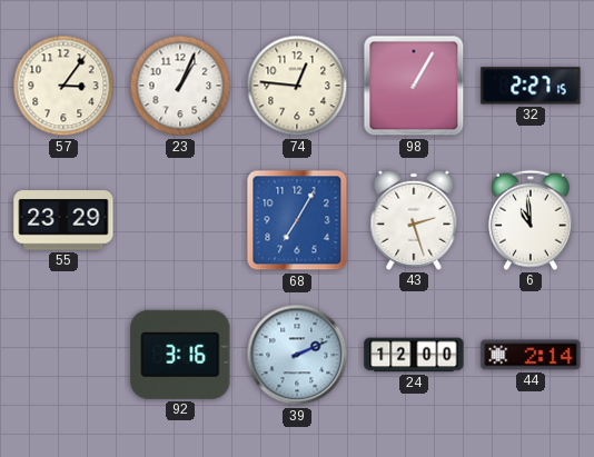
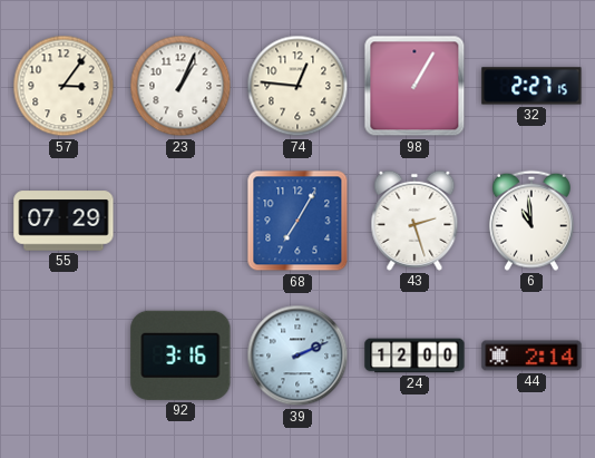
55: 23:29 -> 07:29 (64, 221)
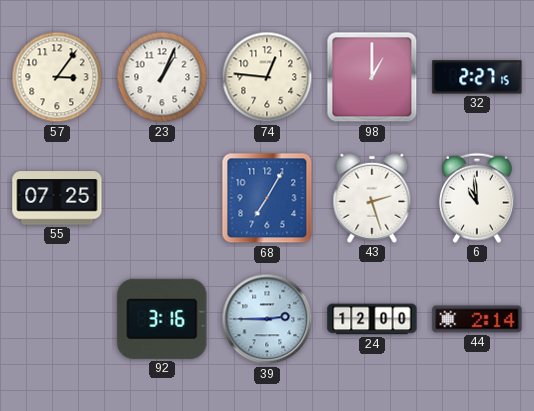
98: 1:05 -> 1:00 (372, 77)
55: 07:29 -> 07:25 (57, 198)
39: 2:11 -> 2:45 (267, 319)
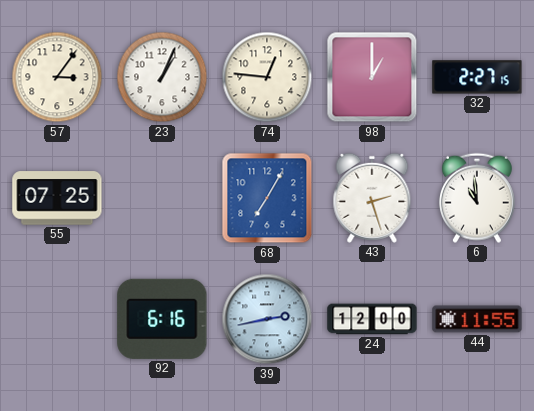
92: 3:16 -> 6:16 (162, 319)
39: 2:45 -> 2:43 (267, 319)
44: 2:14 -> 11:55 (477, 319)
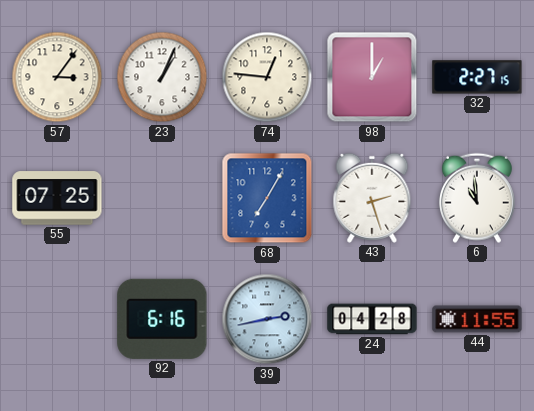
24: 12:00 -> 04:28 (372, 319)
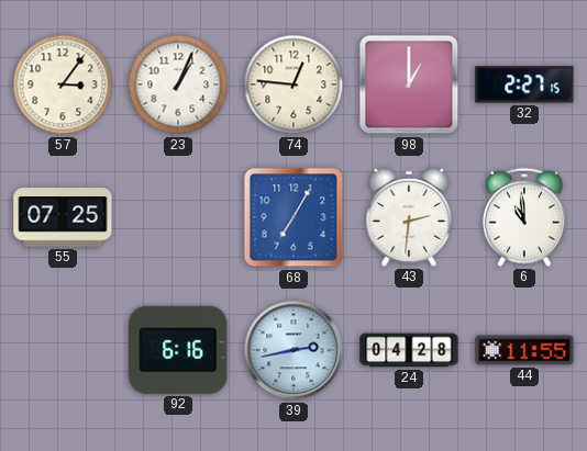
43: 2:27 -> 2:31 (409, 217)
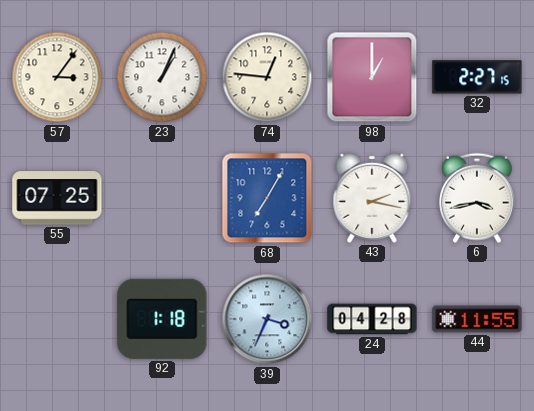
43: 2:31 -> 2:17 (372, 198)
6: 10:59 -> 3:43 (477, 198)
92: 6:16 -> 1:18 (162, 319)
39: 2:43 -> 3:34 (267, 319)
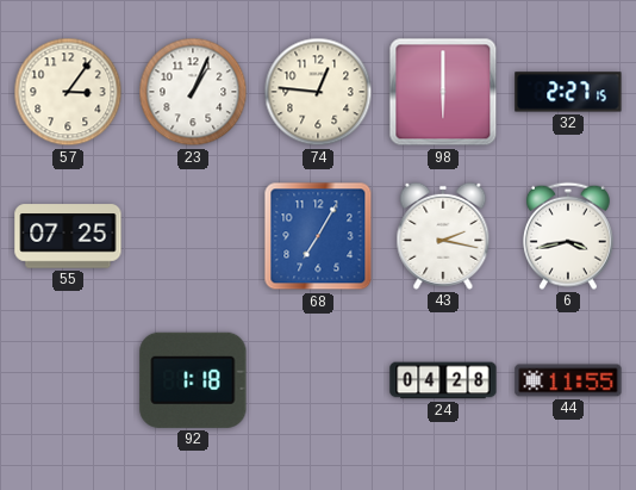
98: 1:00 -> 6:00 (443, 92)
39: 3:34 -> none (267, 319)
